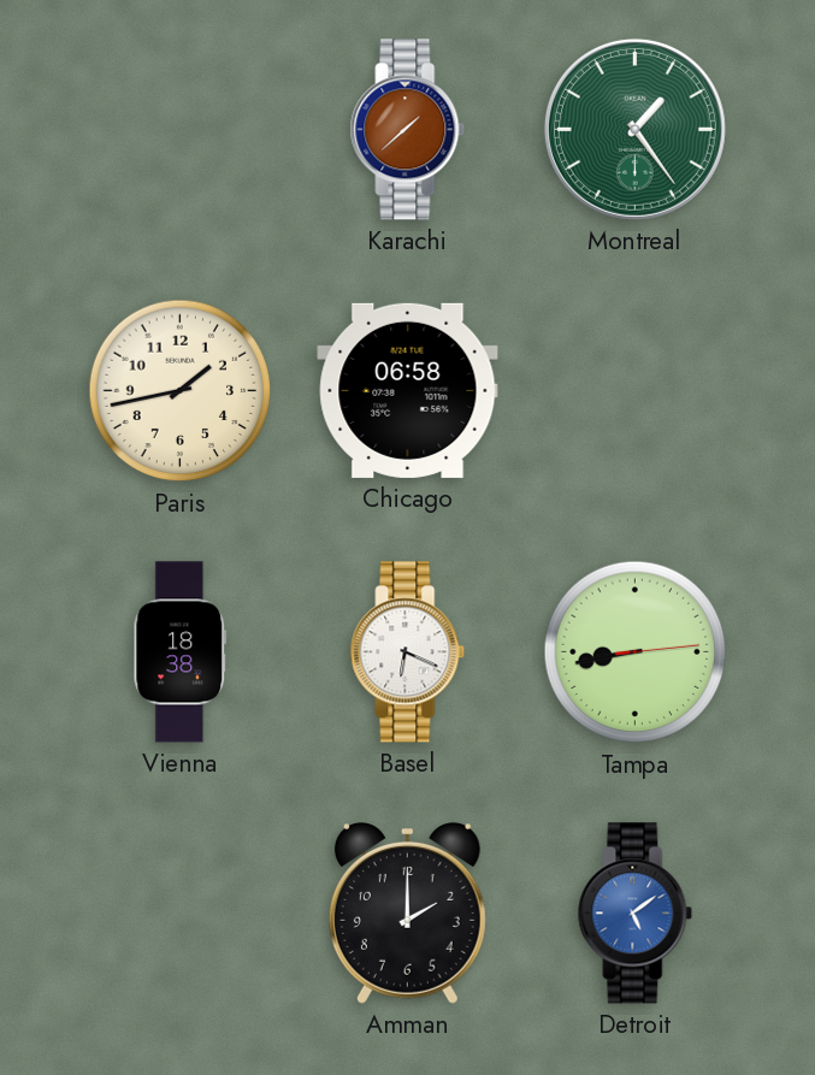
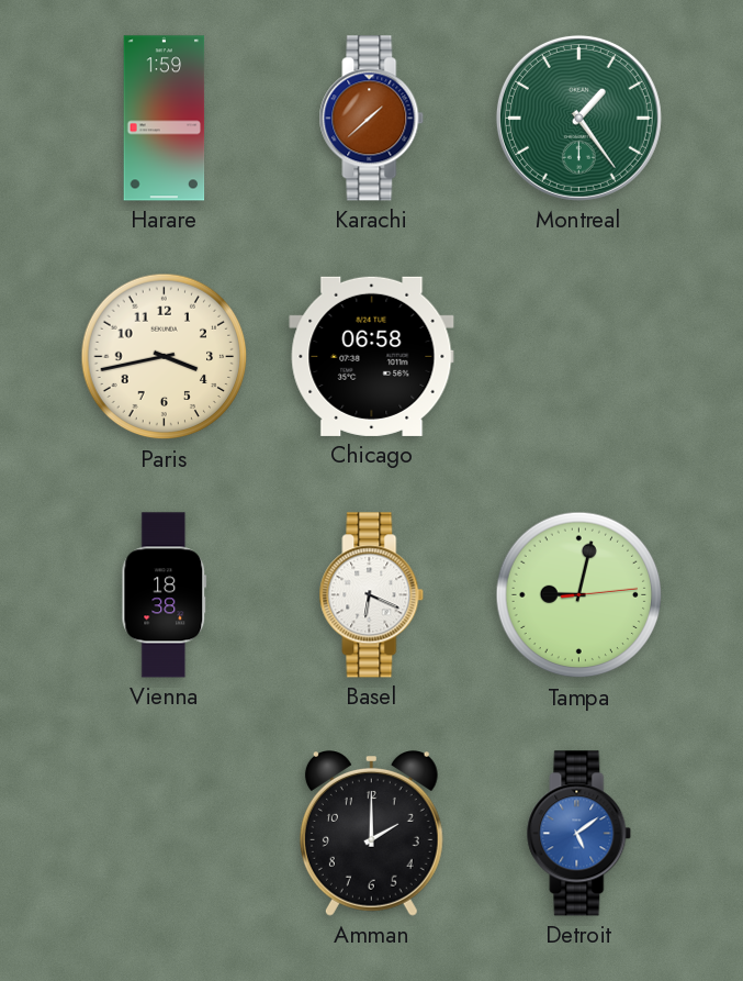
Harare: none -> 1:59 (165, 119)
Paris: 1:43 -> 3:43 (165, 357)
Tampa: 8:43 -> 9:02 (579, 595)
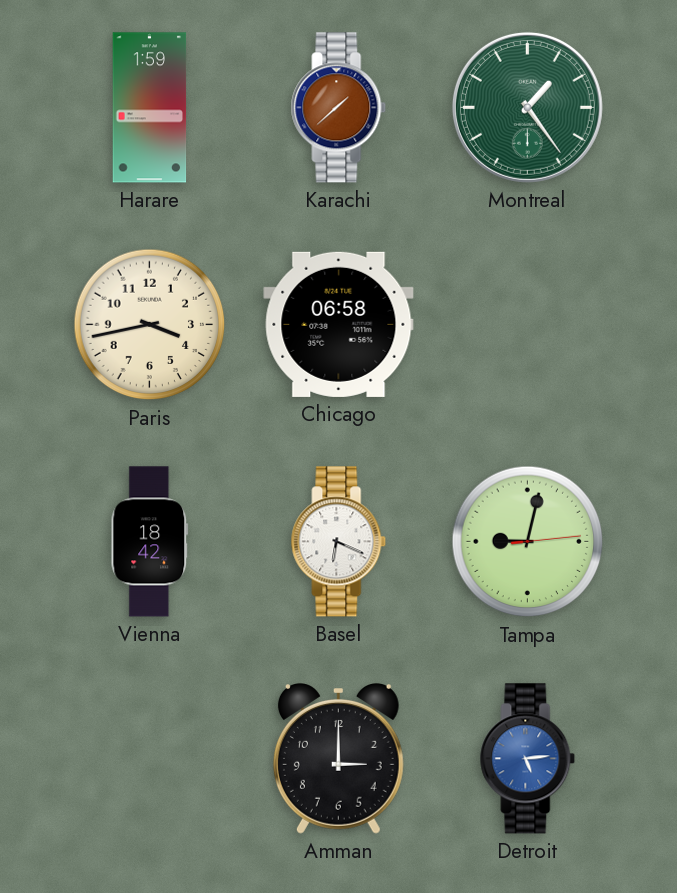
Vienna: 18:38 -> 18:42 (150, 542)
Amman: 2:00 -> 3:00 (338, 759)
Detroit: 5:09 -> 5:14 (528, 759)
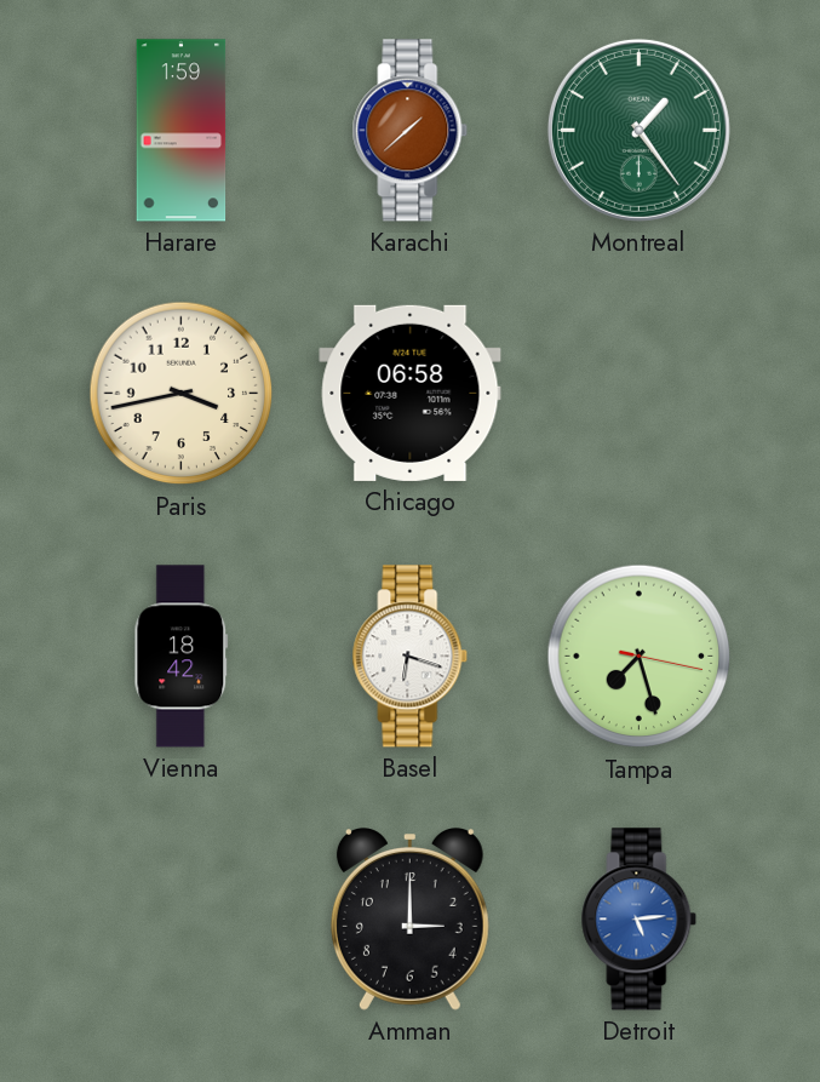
Basel: 6:19 -> 6:18 (411, 657)
Tampa: 9:02 -> 7:27 (640, 657)
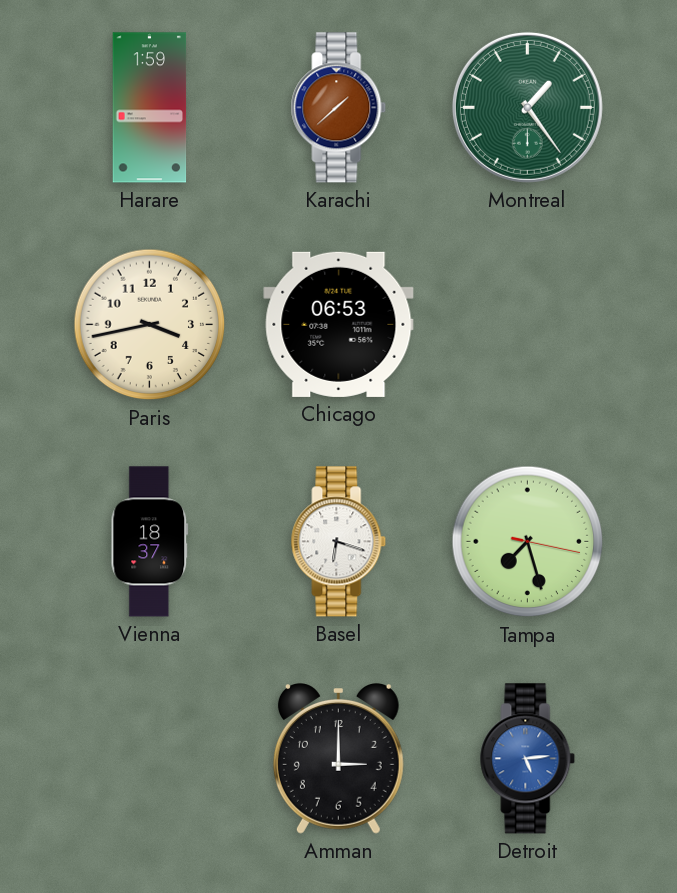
Chicago: 06:58 -> 06:53 (339, 324)
Vienna: 18:42 -> 18:37 (150, 542)
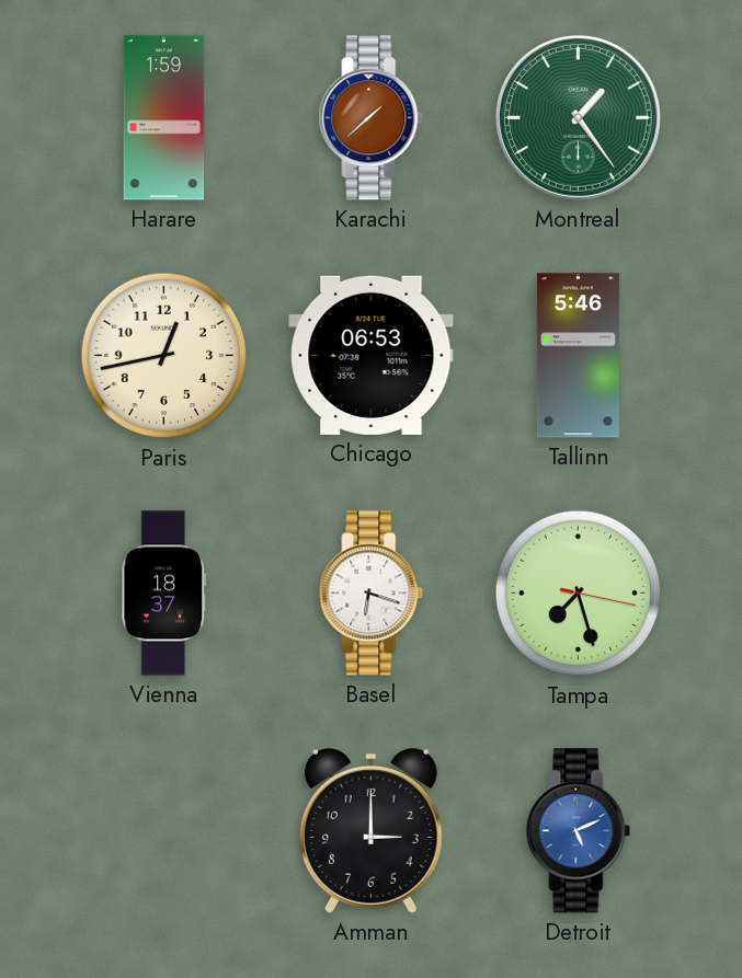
Paris: 3:43 -> 12:43 (164, 356)
Tallinn: none -> 5:46 (578, 356)
Detroit: 5:14 -> 5:11 (579, 831)
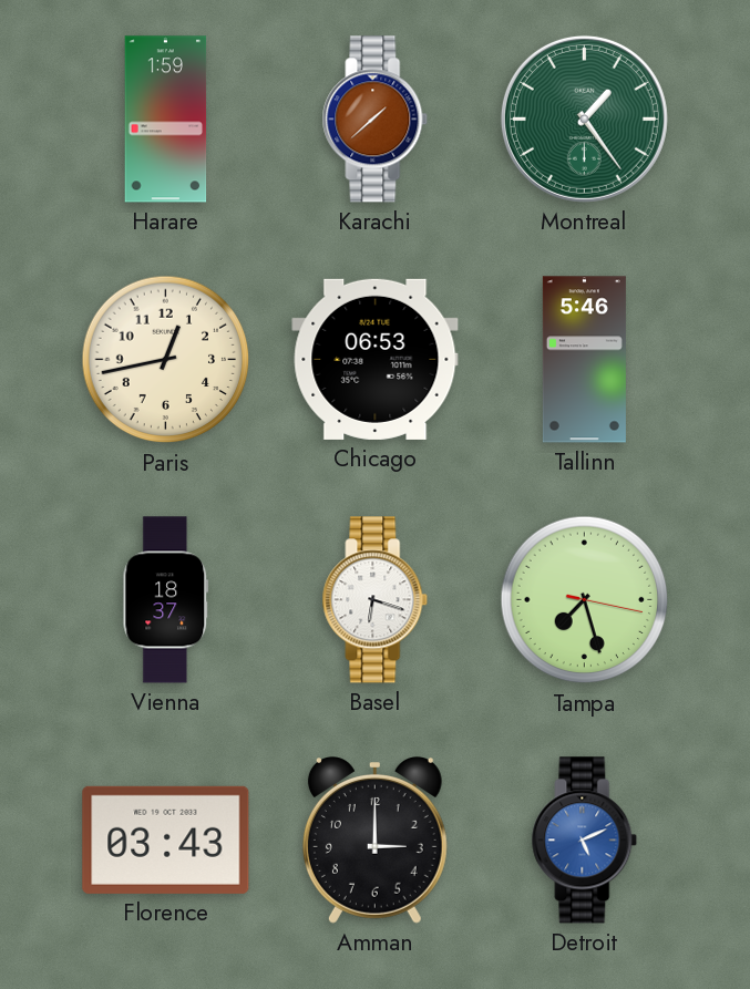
Florence: none -> 03:43 (166, 839)
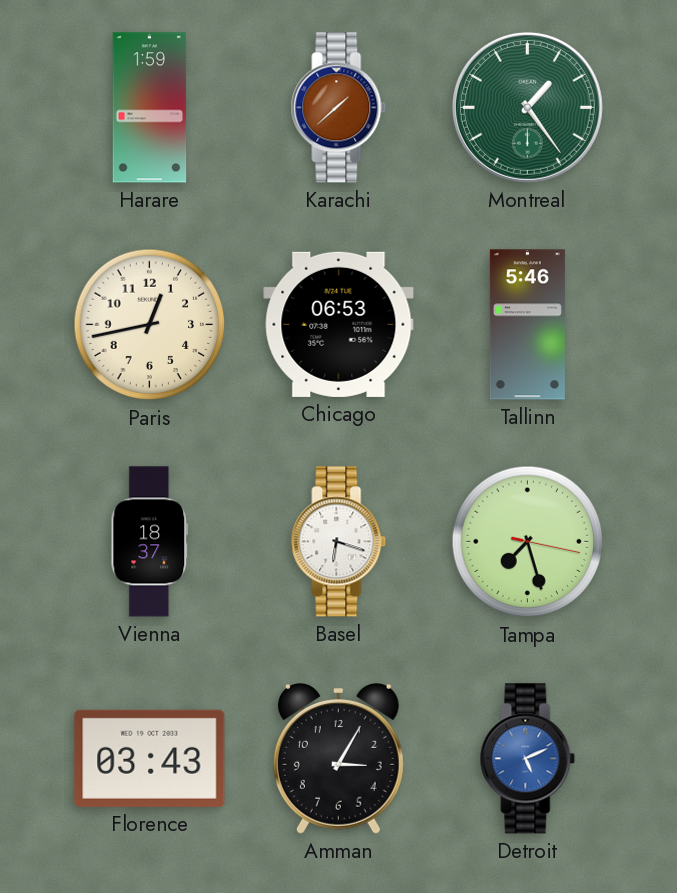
Amman: 3:00 -> 3:05 (338, 759)
